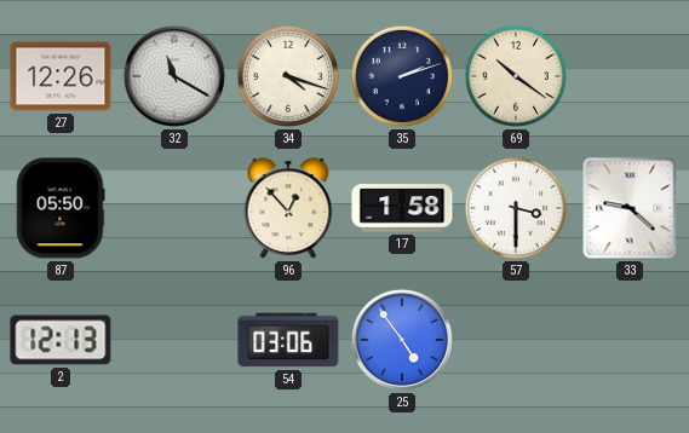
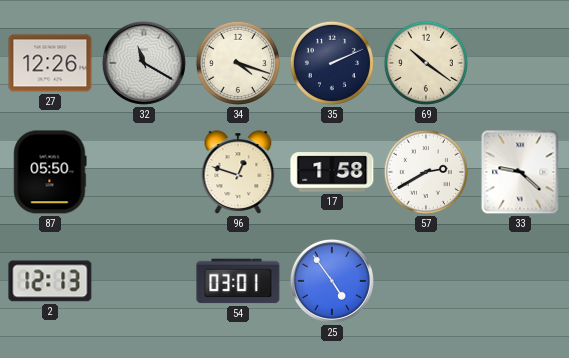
35: 2:12 -> 2:11 (332, 63)
96: 12:53 -> 12:48 (238, 172)
57: 3:30 -> 2:40 (426, 172)
54: 03:06 -> 03:01 (238, 281)
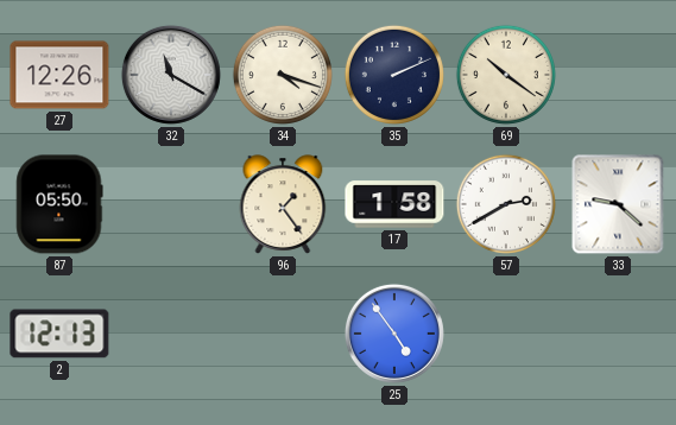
96: 12:48 -> 1:24 (283, 204)
54: 03:01 -> none (238, 281)
